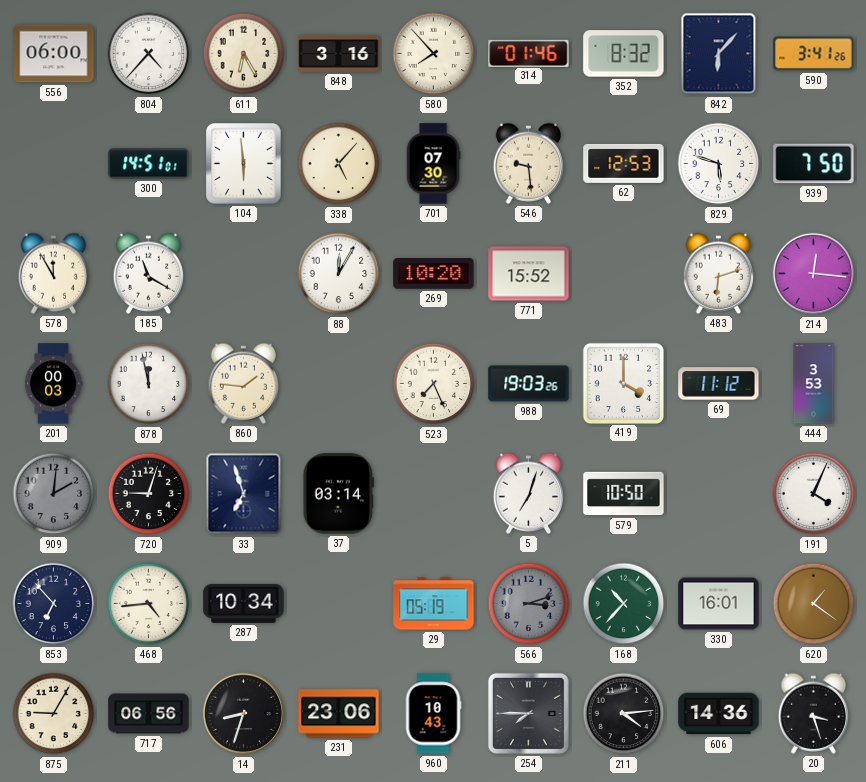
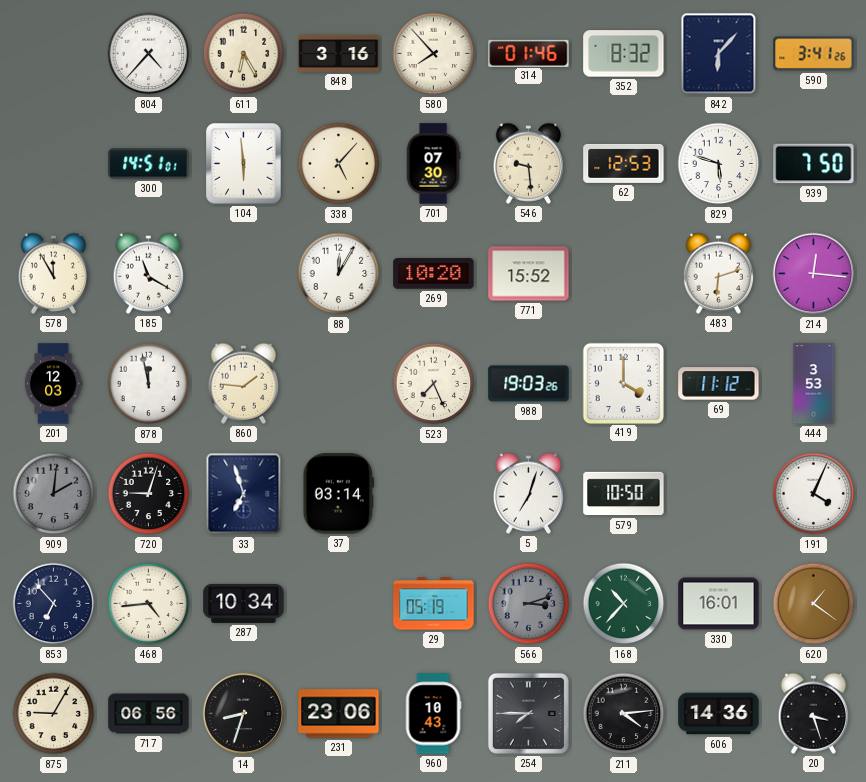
556: 06:00 -> none (54, 54)
201: 00:03 -> 12:03 (53, 384)
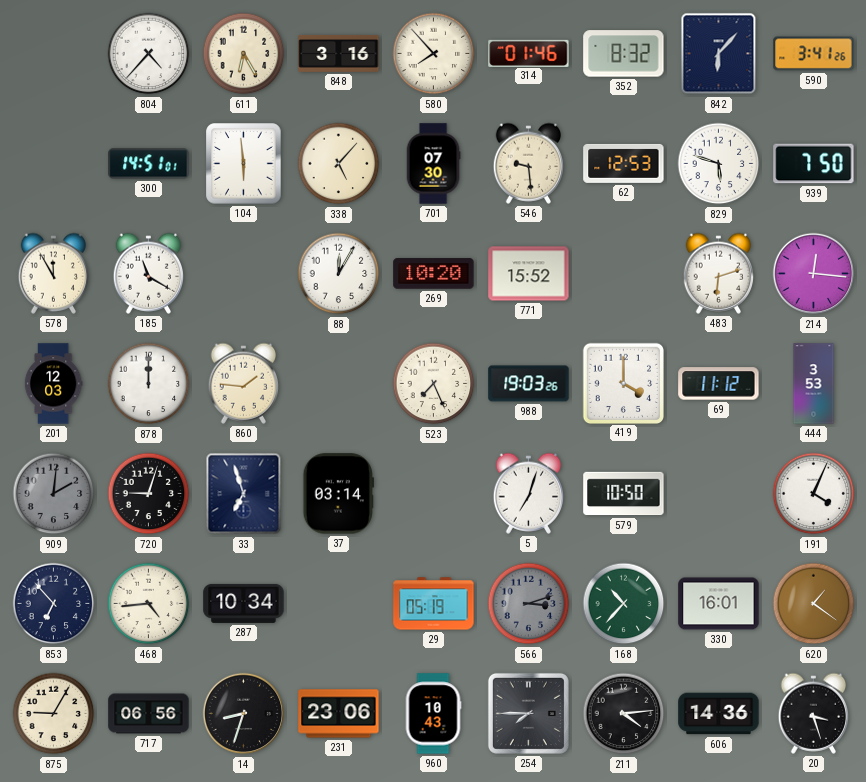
878: 11:58 -> 12:00 (149, 384)
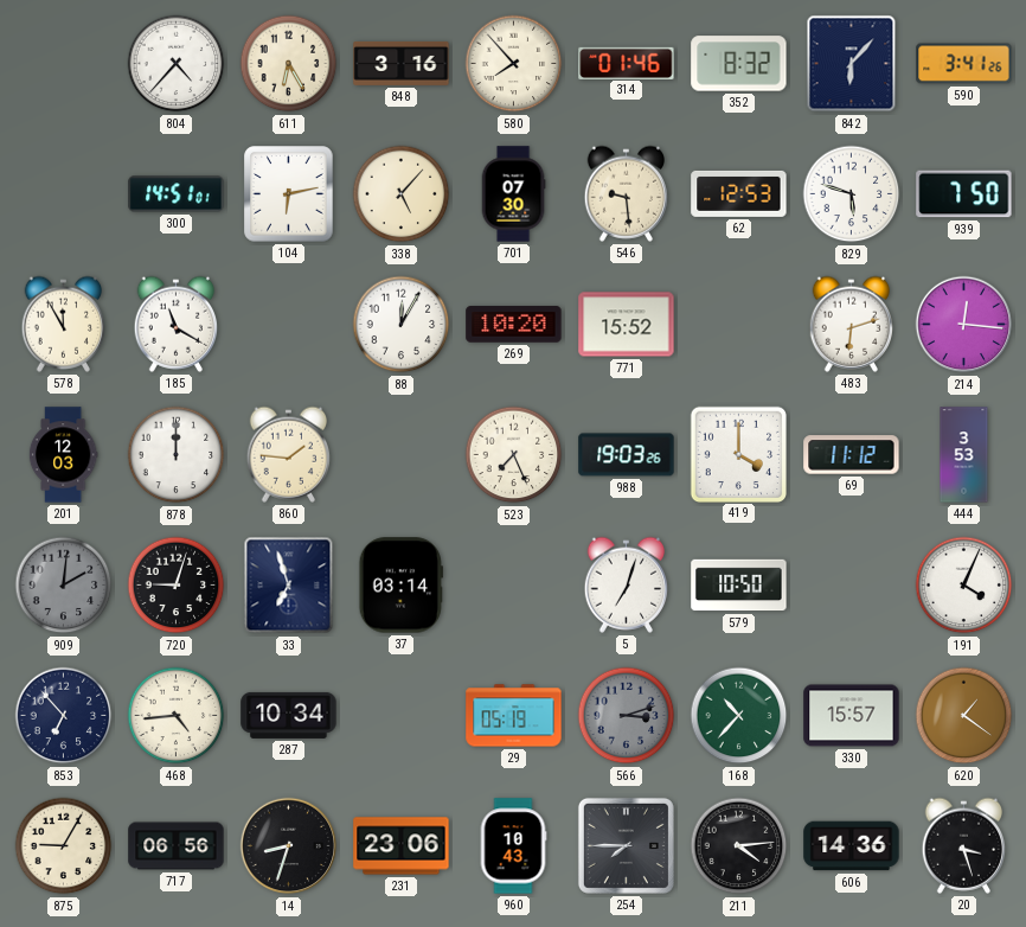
104: 5:59 -> 6:13 (289, 194)
330: 16:01 -> 15:57 (852, 716)
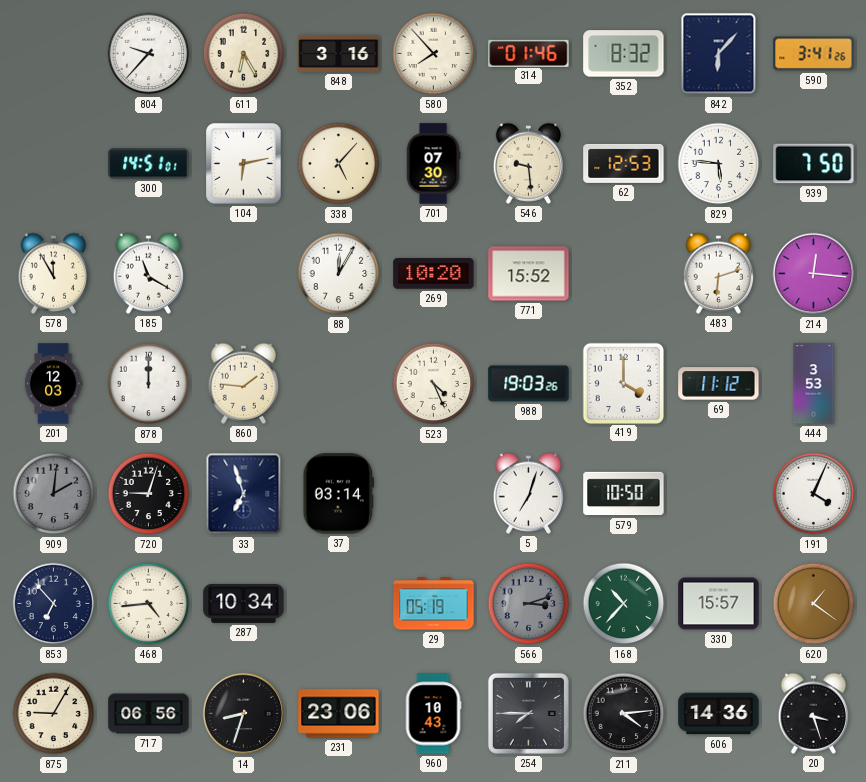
804: 4:37 -> 9:37 (149, 54)
829: 5:48 -> 5:46 (719, 164)
523: 7:26 -> 4:26 (434, 384)
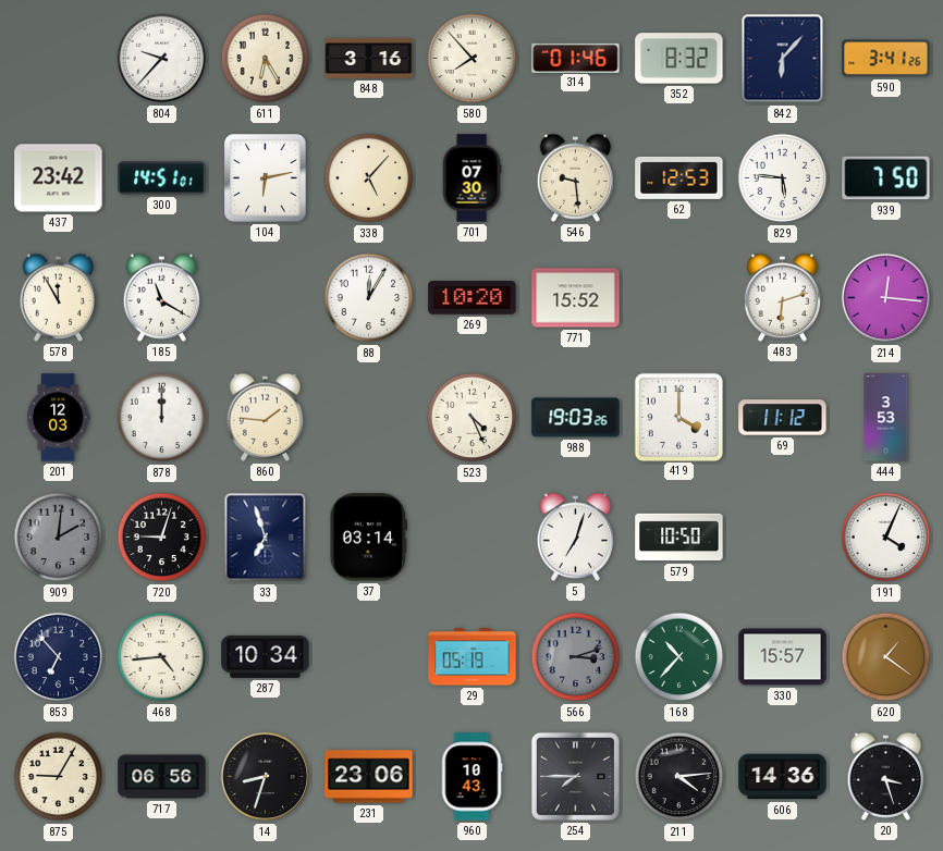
437: none -> 23:42 (59, 178)
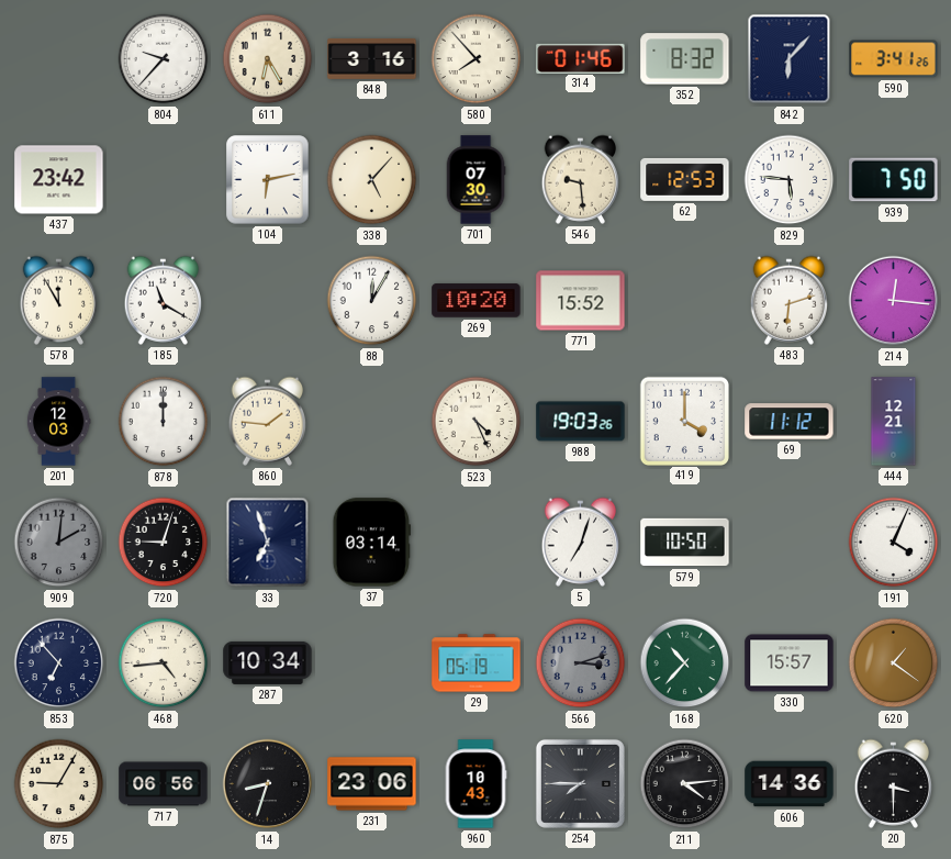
300: 14:51 -> none (162, 178)
444: 3:53 -> 12:21 (894, 422)
20: 3:27 -> 3:30 (894, 783)
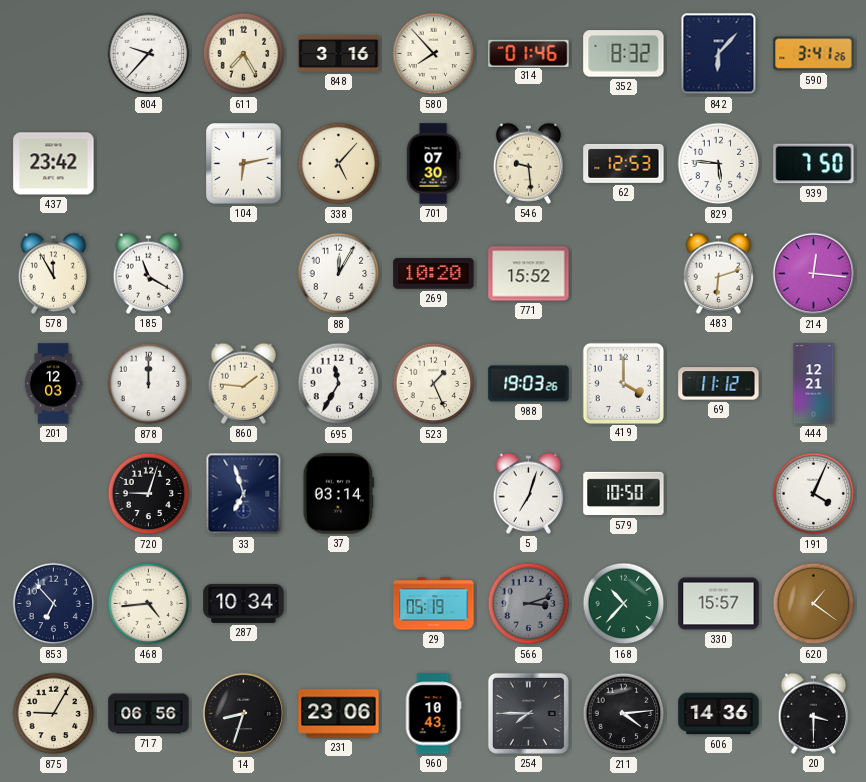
611: 6:25 -> 7:25 (244, 54)
695: none -> 11:35 (339, 384)
523: 4:26 -> 1:26 (434, 384)
909: 2:01 -> none (59, 543)
